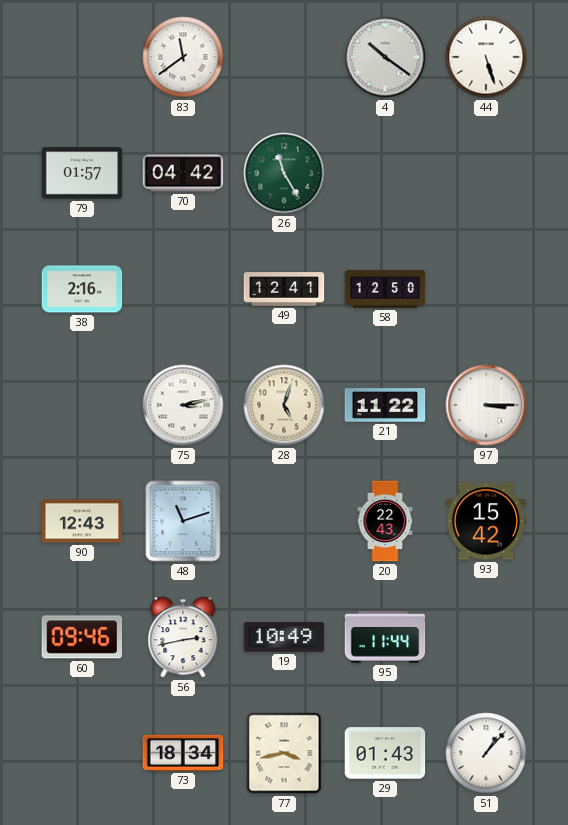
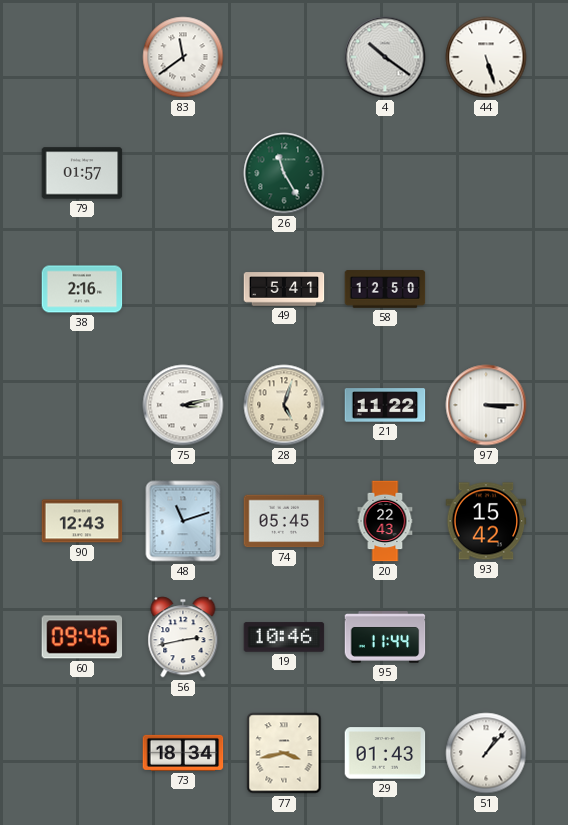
70: 04:42 -> none (183, 173)
49: 12:41 -> 5:41 (284, 289)
74: none -> 05:45 (284, 521)
19: 10:49 -> 10:46 (284, 637)
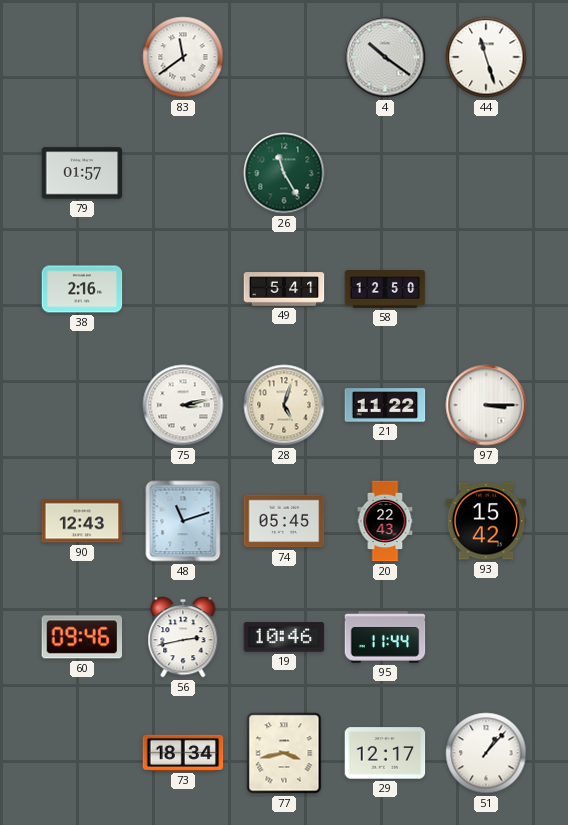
44: 5:27 -> 11:27 (486, 57)
29: 01:43 -> 12:17 (385, 753)
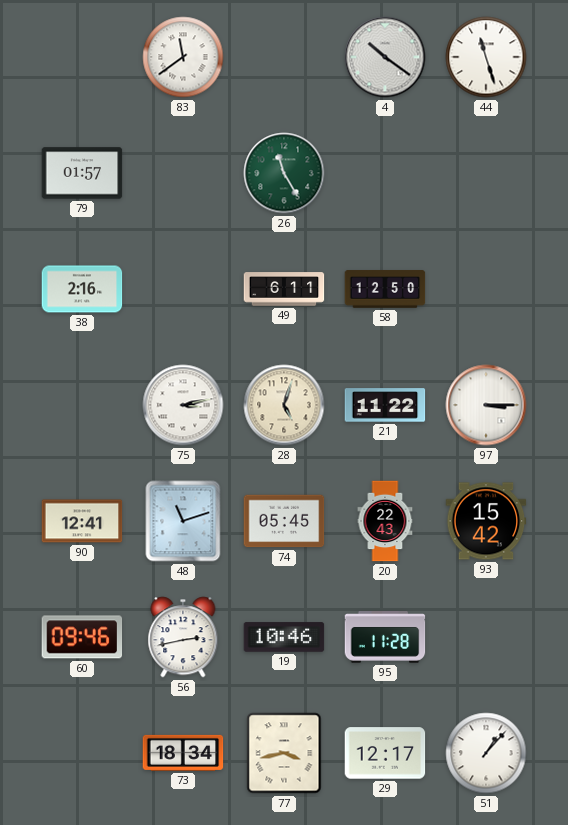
49: 5:41 -> 6:11 (284, 289)
90: 12:43 -> 12:41 (82, 521)
95: 11:44 -> 11:28 (385, 638)
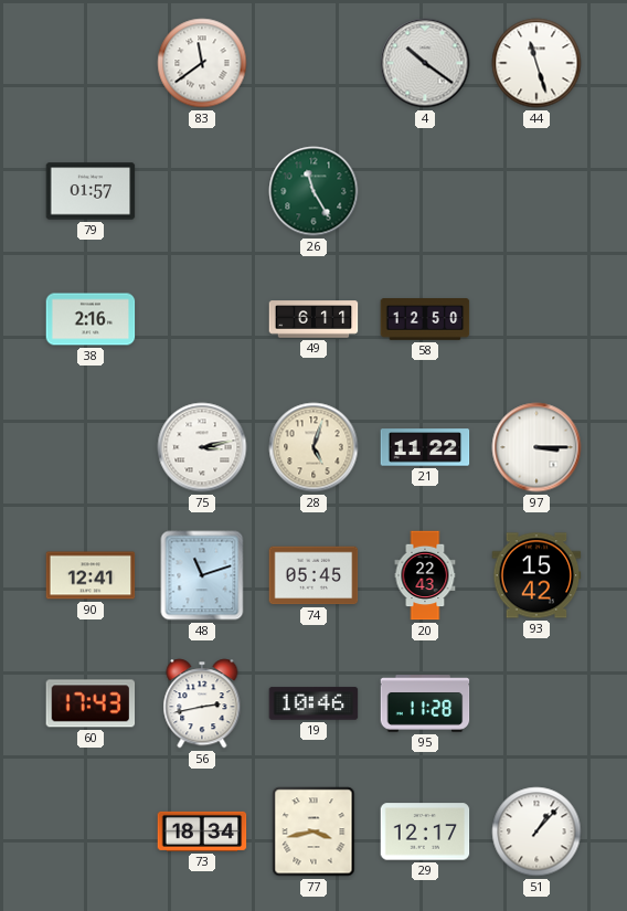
60: 09:46 -> 17:43 (91, 703)
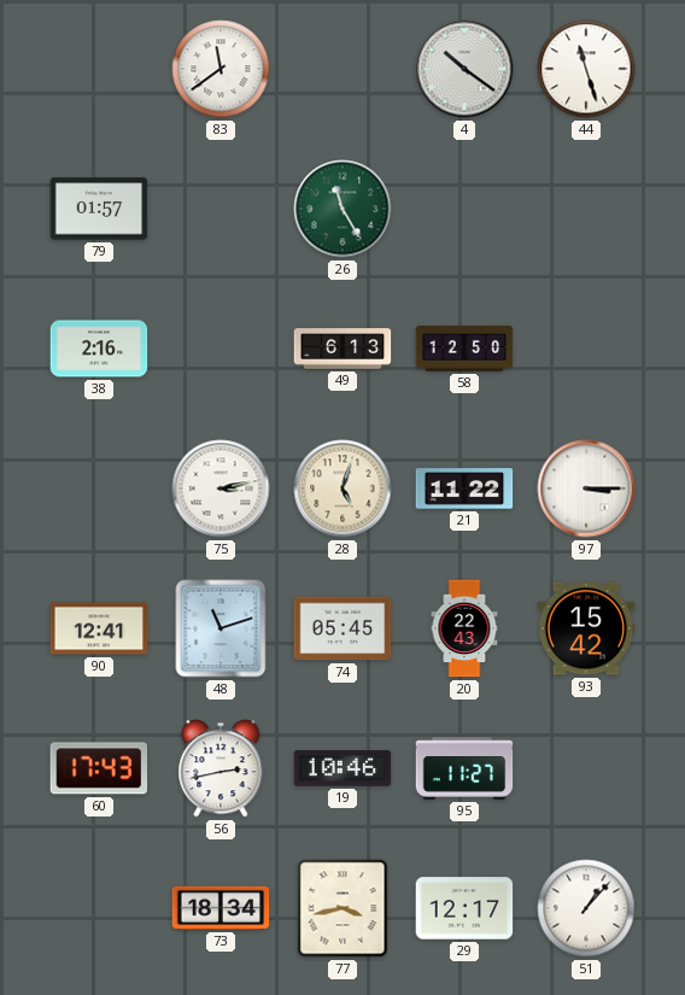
49: 6:11 -> 6:13 (342, 349)
95: 11:28 -> 11:27 (464, 769)
